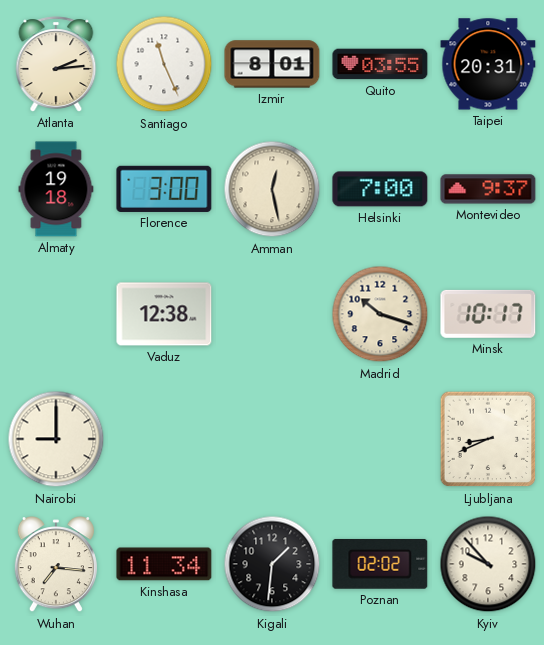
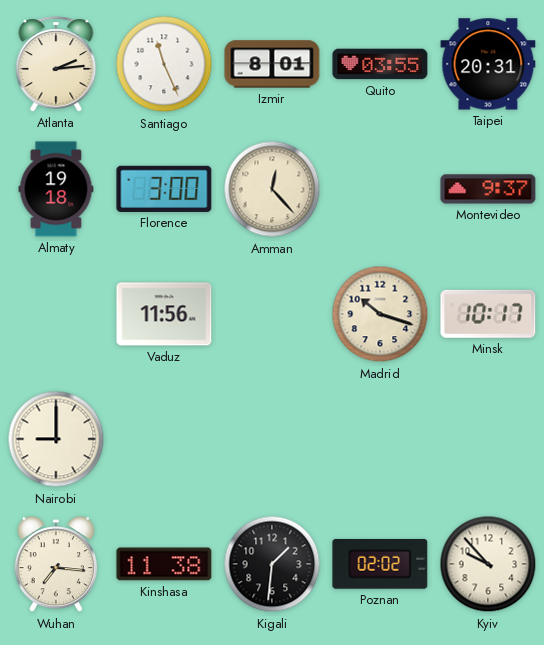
Amman: 12:28 -> 12:23 (272, 189)
Helsinki: 7:00 -> none (380, 189)
Vaduz: 12:38 -> 11:56 (164, 314)
Ljubljana: 8:41 -> none (488, 439)
Kinshasa: 11:34 -> 11:38 (164, 564)
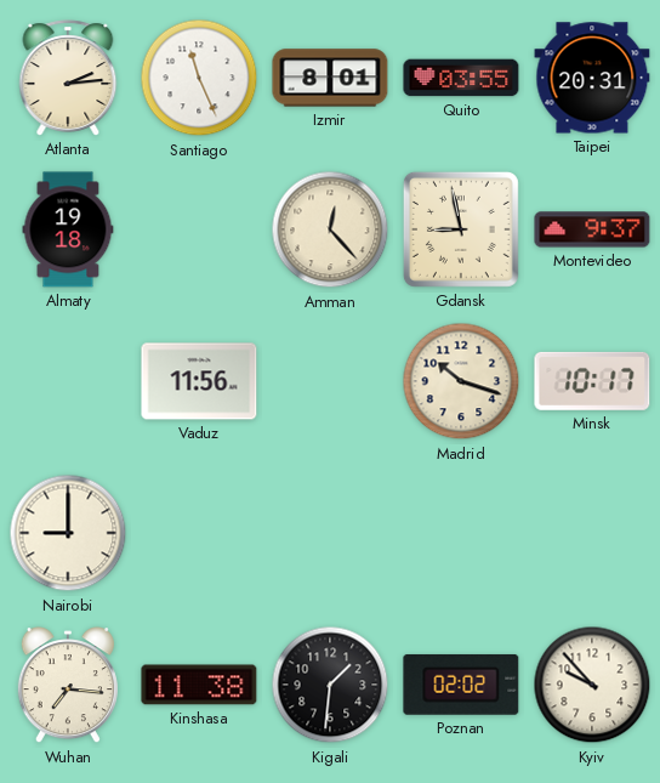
Florence: 3:00 -> none (164, 189)
Gdansk: none -> 8:58 (461, 229)
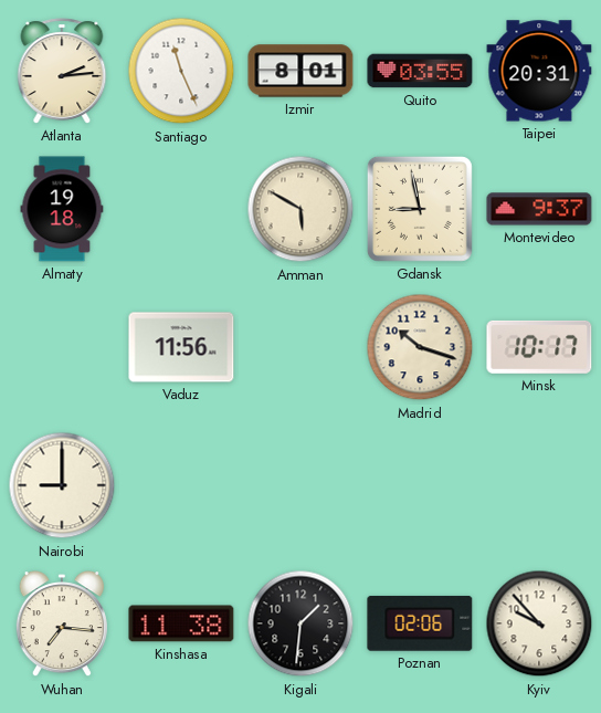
Amman: 12:23 -> 5:50 (300, 209)
Poznan: 02:02 -> 02:06 (420, 623)
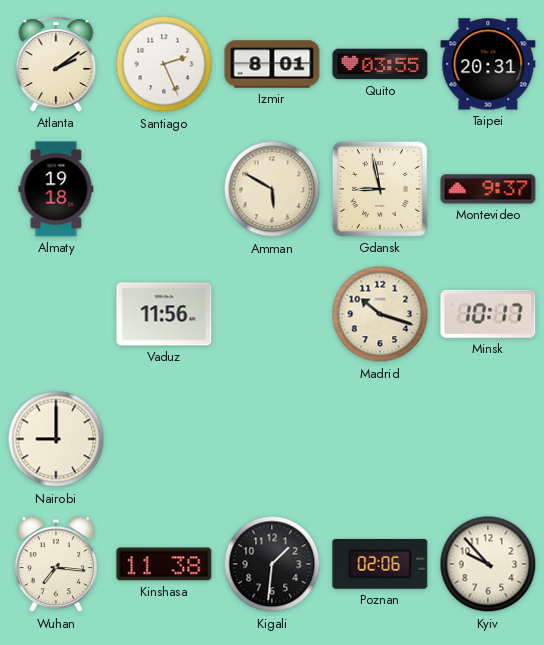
Atlanta: 2:14 -> 2:09 (56, 64)
Santiago: 11:26 -> 2:26 (164, 64)
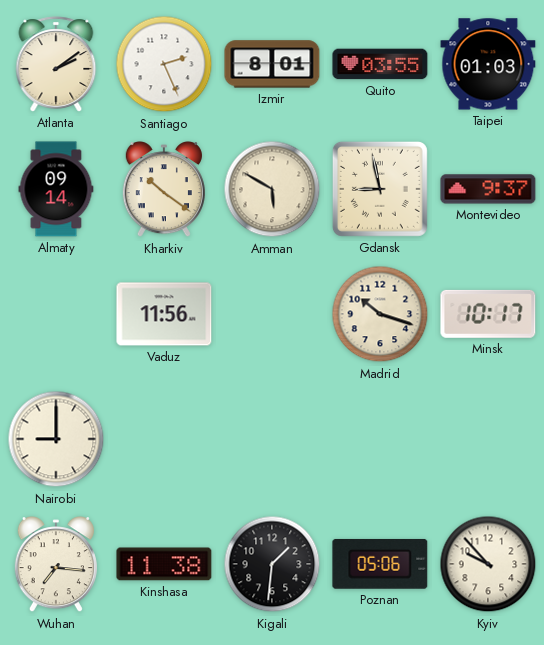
Taipei: 20:31 -> 01:03 (488, 64)
Almaty: 19:18 -> 09:14 (56, 189)
Kharkiv: none -> 10:21 (164, 190)
Poznan: 02:06 -> 05:06 (380, 564)
